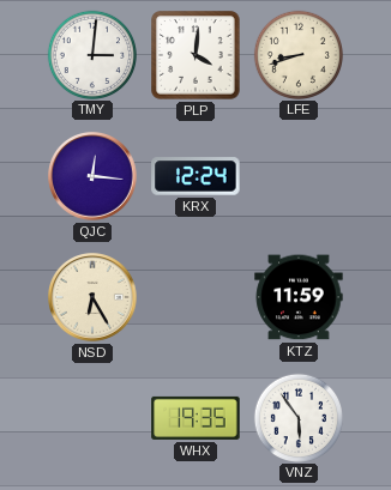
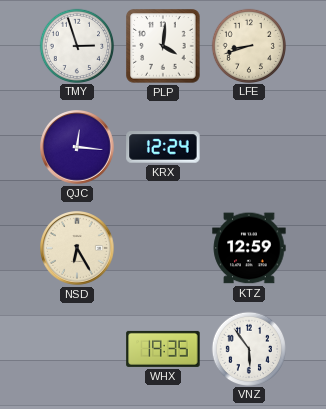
TMY: 3:01 -> 2:57 (76, 45)
KTZ: 11:59 -> 12:59 (249, 248)
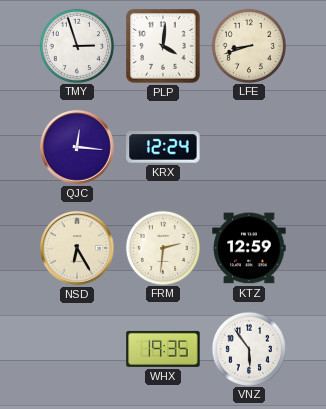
FRM: none -> 2:31 (162, 247)
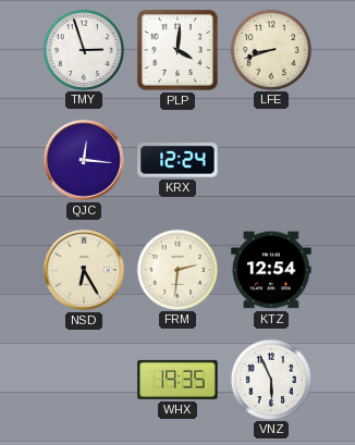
KTZ: 12:59 -> 12:54 (271, 270)
VNZ: 5:54 -> 5:56 (270, 379)
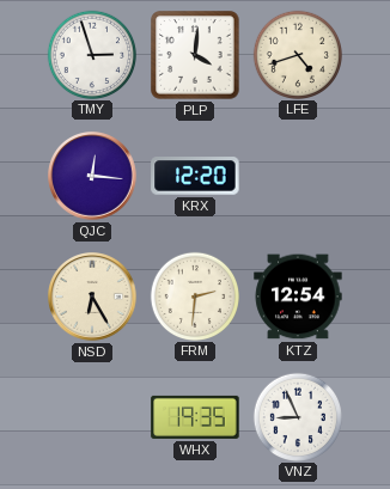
LFE: 8:42 -> 4:42 (297, 54)
KRX: 12:24 -> 12:20 (195, 176)
VNZ: 5:56 -> 8:56 (297, 416)
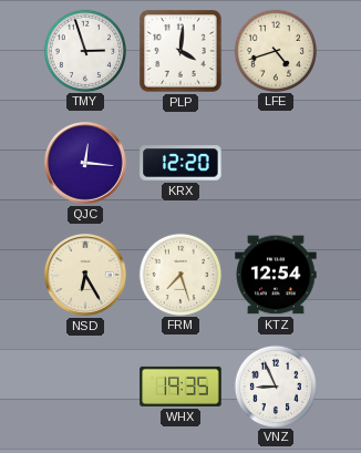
FRM: 2:31 -> 7:27 (179, 274)
